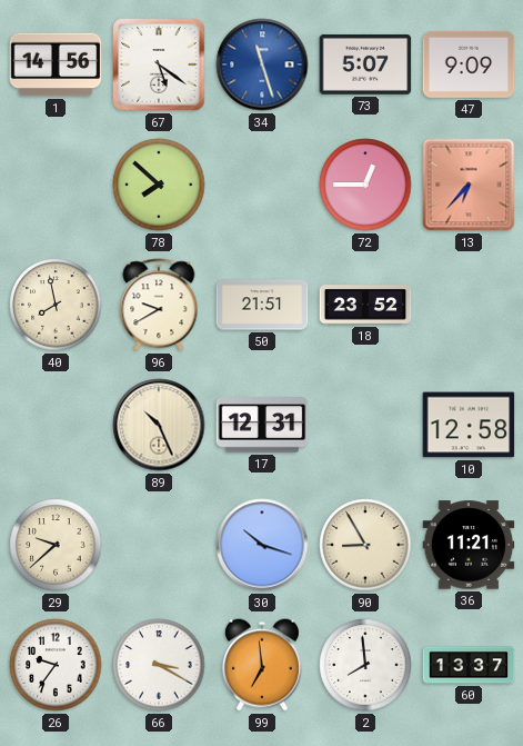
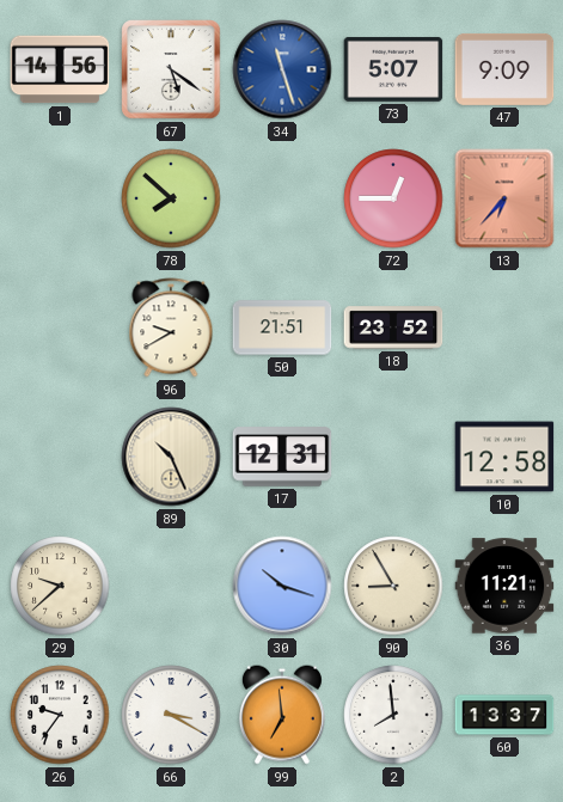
40: 7:58 -> none (56, 305)
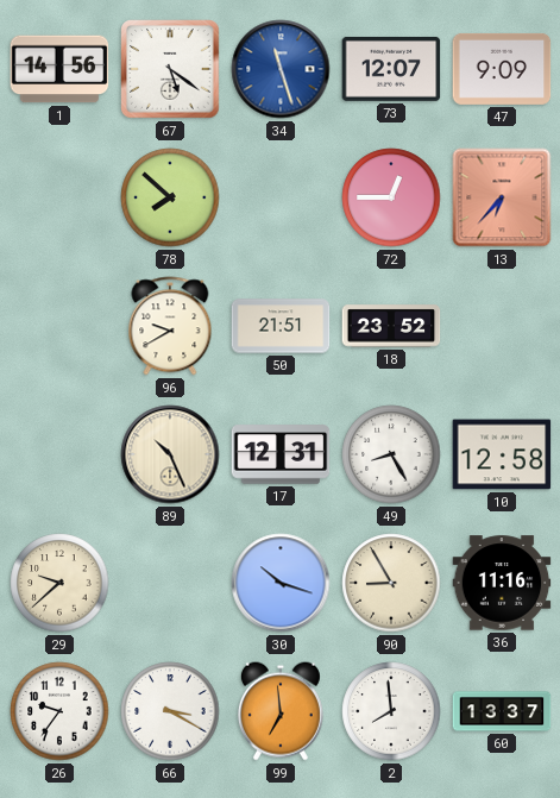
73: 5:07 -> 12:07 (391, 69)
49: none -> 8:25 (391, 454)
36: 11:21 -> 11:16 (502, 583)
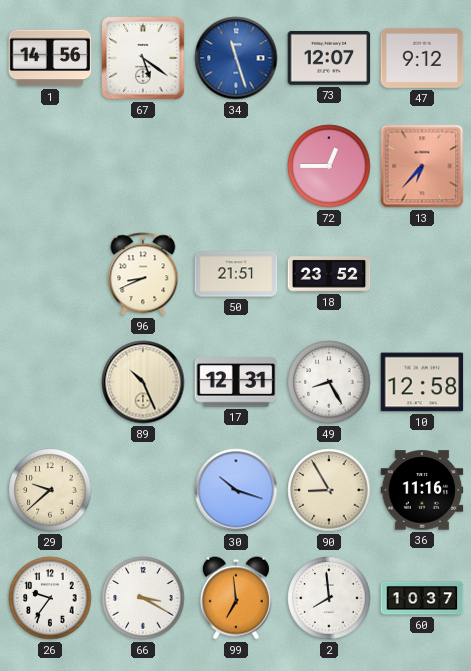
47: 9:09 -> 9:12 (422, 58)
78: 7:52 -> none (170, 197)
96: 9:40 -> 8:41 (143, 274)
60: 13:37 -> 10:37 (422, 598)
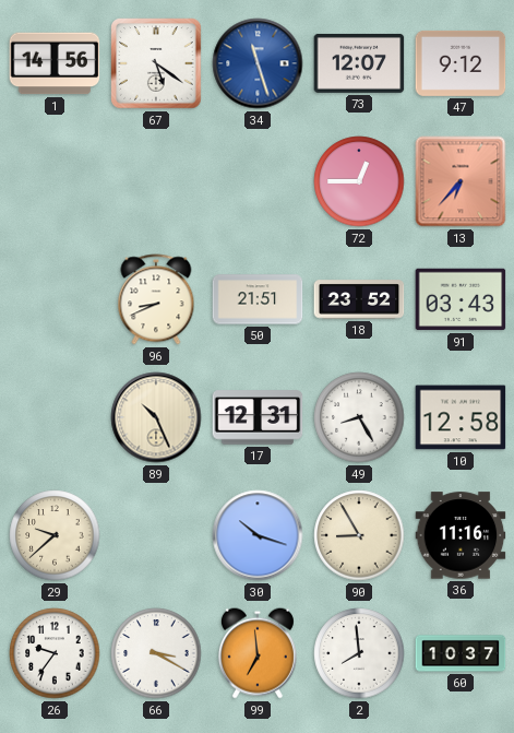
91: none -> 03:43 (461, 299)
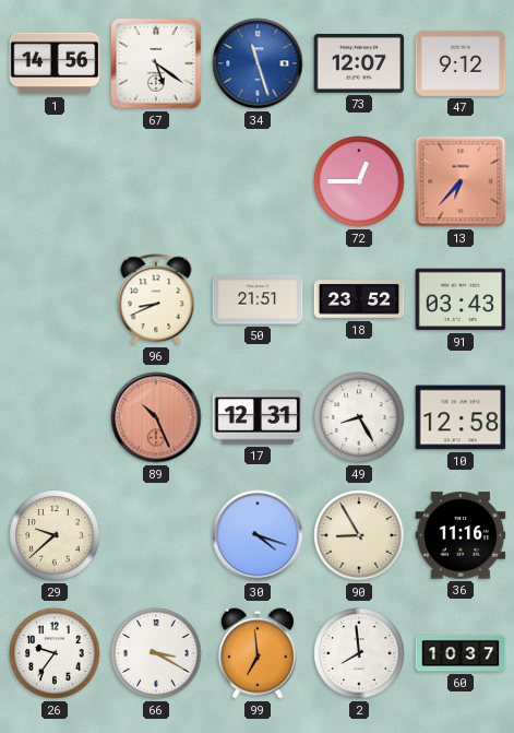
89 dial: cream -> salmon (156, 417)
30: 10:18 -> 4:18 (258, 535)
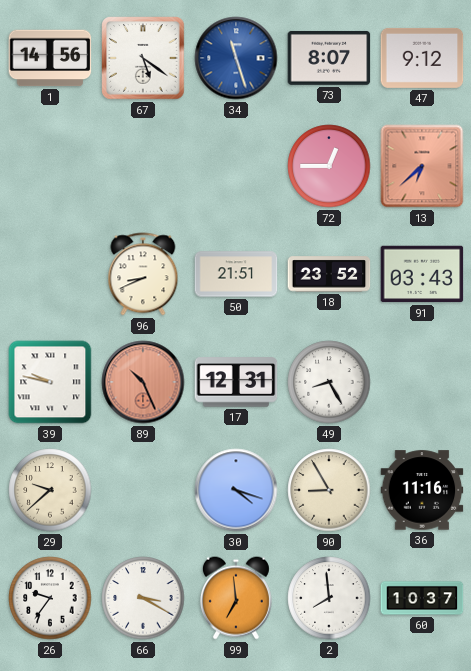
73: 12:07 -> 8:07 (329, 58)
13: 6:37 -> 6:38 (422, 166)
39: none -> 9:47 (50, 382)
10: 12:58 -> none (461, 417)
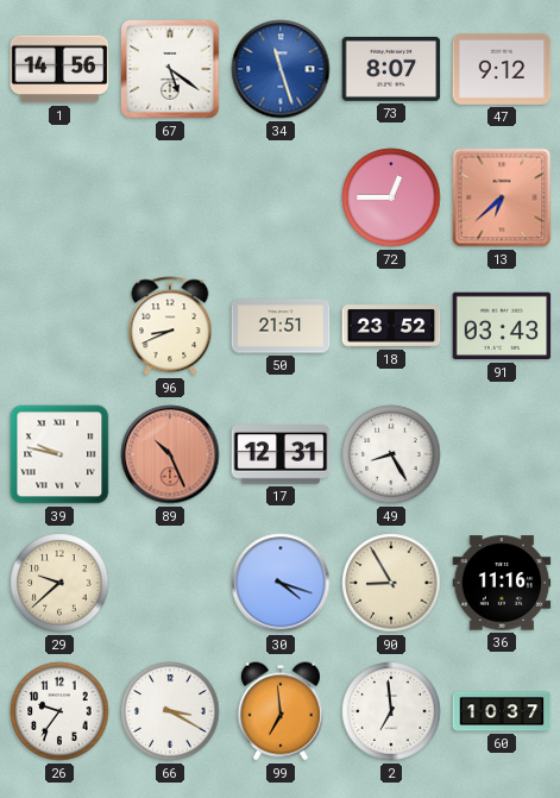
2: 7:59 -> 6:59 (391, 711)
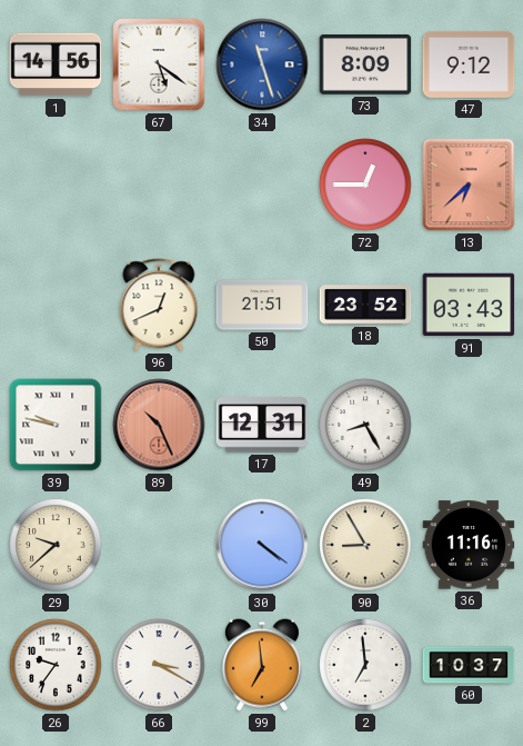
73: 8:07 -> 8:09 (365, 64)
96: 8:41 -> 12:41 (159, 305)
30: 4:18 -> 4:21 (262, 545)
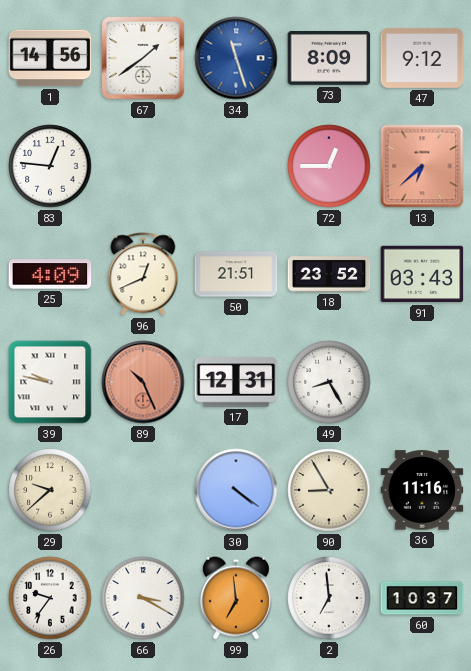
67: 5:21 -> 1:39 (143, 58)
83: none -> 12:46 (50, 166)
25: none -> 4:09 (50, 274)
